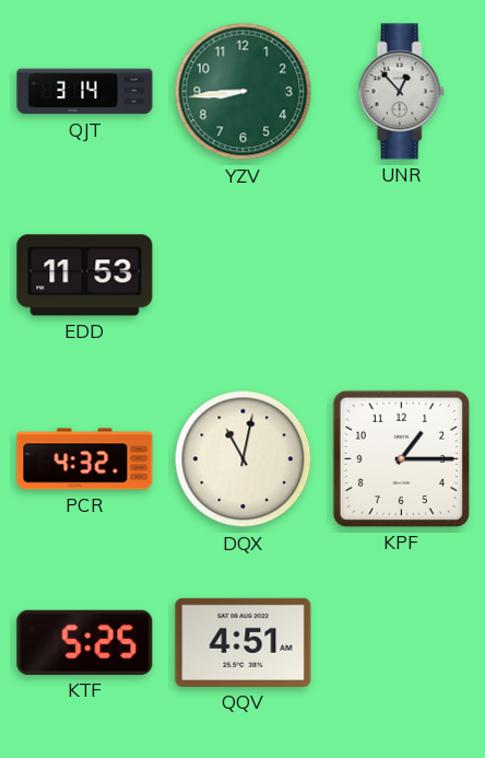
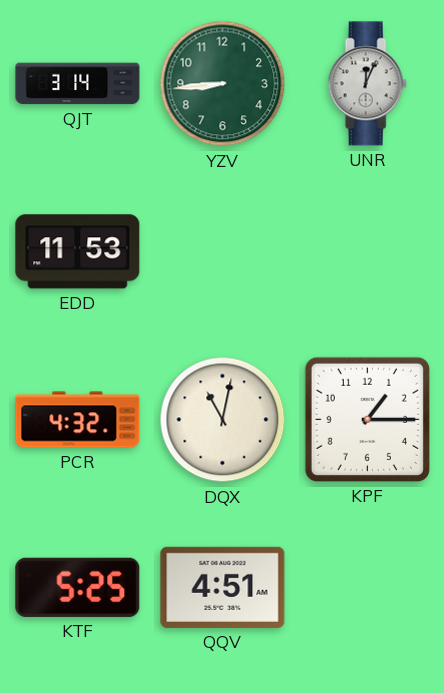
UNR: 12:53 -> 12:04 (367, 84)
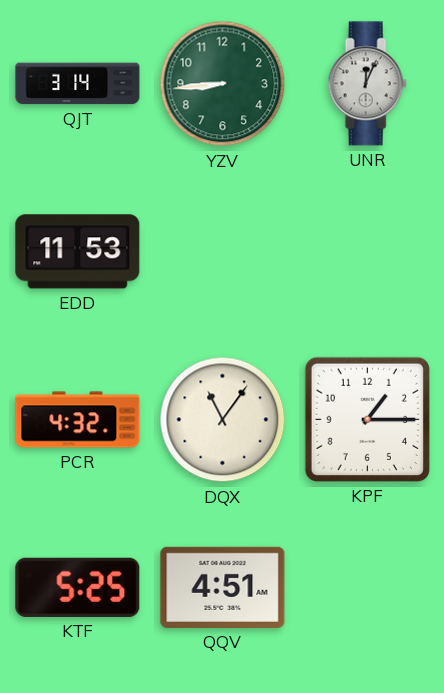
DQX: 11:02 -> 11:06 (223, 420)
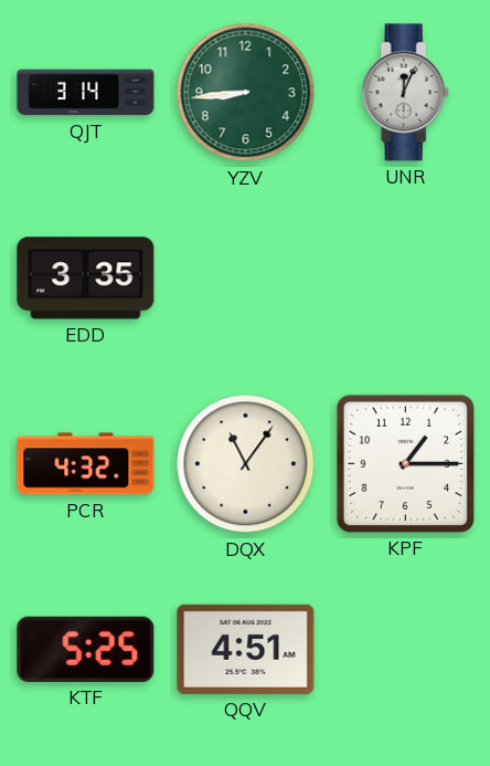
EDD: 11:53 -> 3:35 (86, 279)
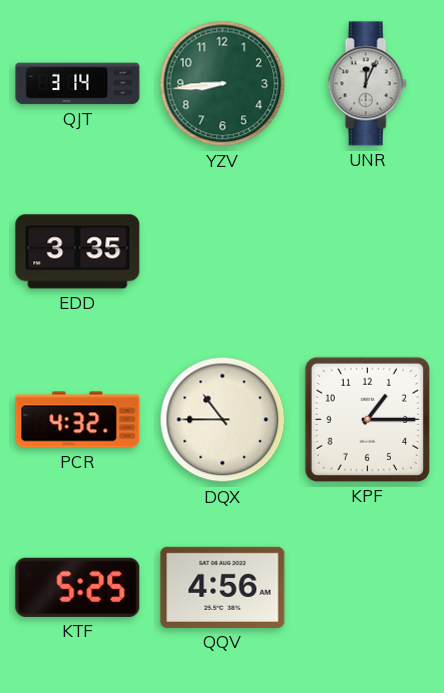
DQX: 11:06 -> 10:45 (223, 420)
QQV: 4:51 -> 4:56 (223, 587)
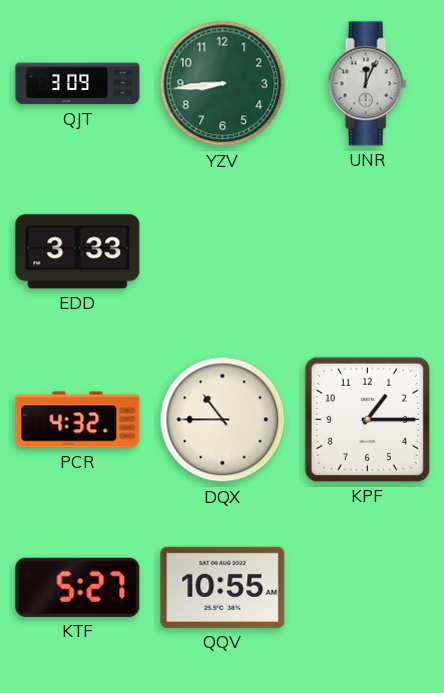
QJT: 3:14 -> 3:09 (78, 84)
EDD: 3:35 -> 3:33 (78, 252)
KTF: 5:25 -> 5:27 (78, 587)
QQV: 4:56 -> 10:55 (223, 587)
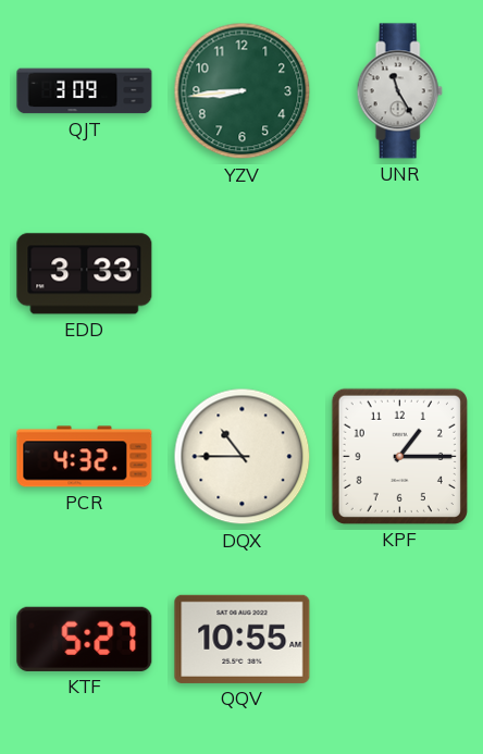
UNR: 12:04 -> 11:25 (399, 91)
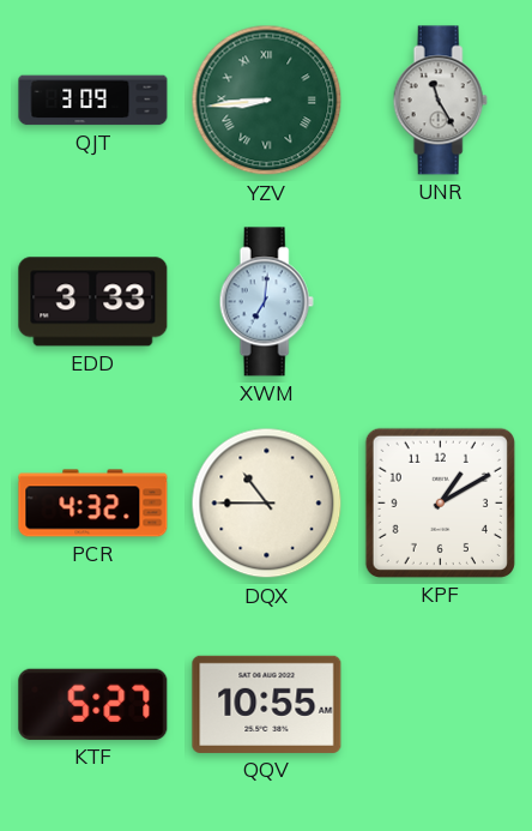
YZV numerals: Arabic -> Roman (267, 101)
XWM: none -> 7:01 (266, 302)
KPF: 1:15 -> 1:10 (440, 502)
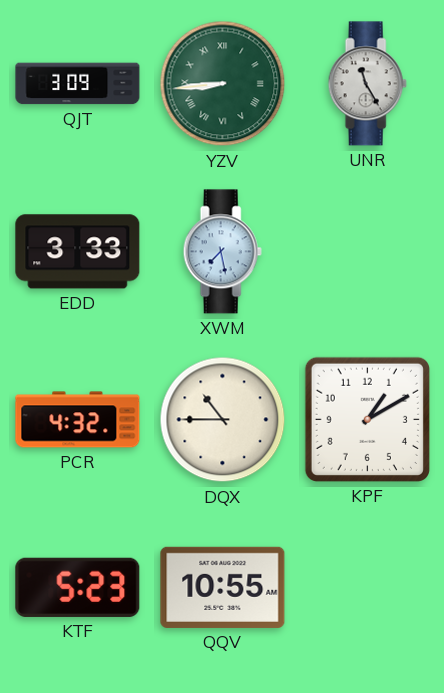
XWM: 7:01 -> 7:28 (222, 252)
KTF: 5:27 -> 5:23 (78, 587)
